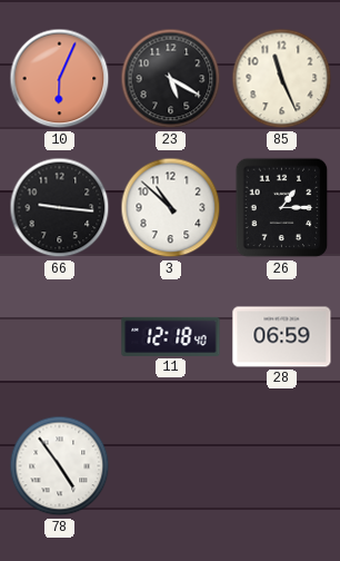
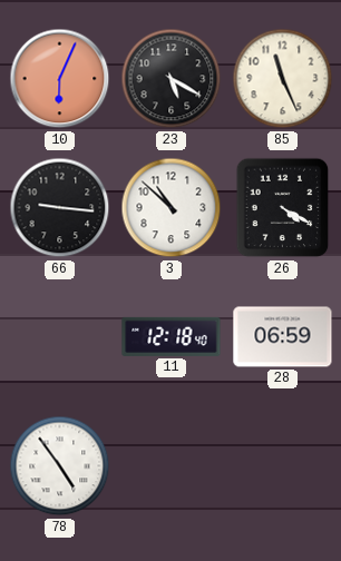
26: 1:15 -> 4:20 (283, 208)
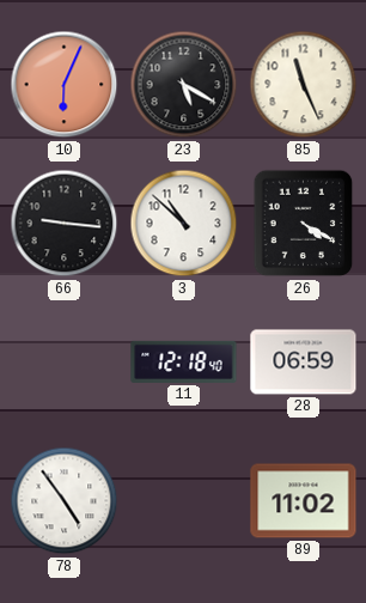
89: none -> 11:02 (304, 501)
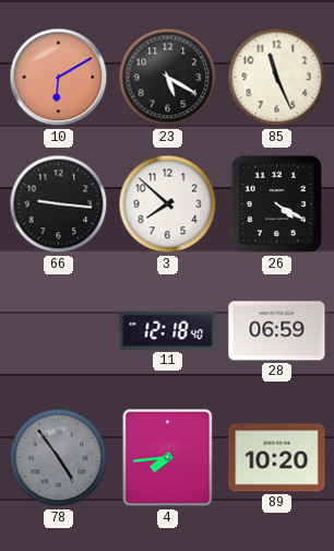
10: 6:04 -> 6:10 (59, 78)
3: 10:52 -> 7:52 (168, 204)
78 dial: white -> grey (59, 458)
4: none -> 7:44 (168, 458)
89: 11:02 -> 10:20 (277, 458)
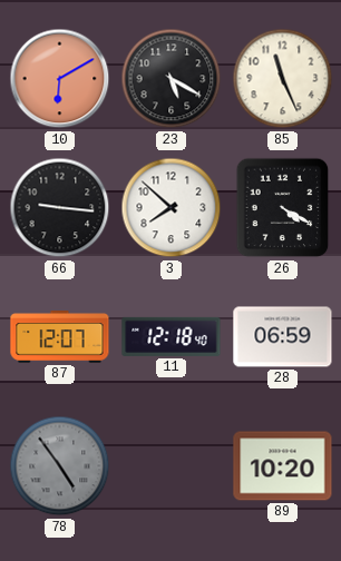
87: none -> 12:07 (60, 337)
4: 7:44 -> none (168, 458)
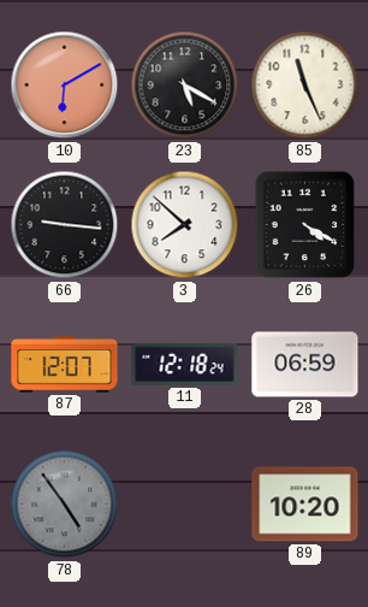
11: 12:18:40 -> 12:18:24 (185, 364)
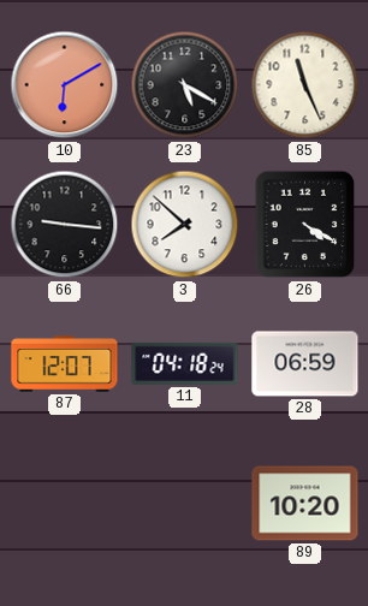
11: 12:18 -> 04:18 (185, 363)
78: 4:54 -> none (65, 505)
